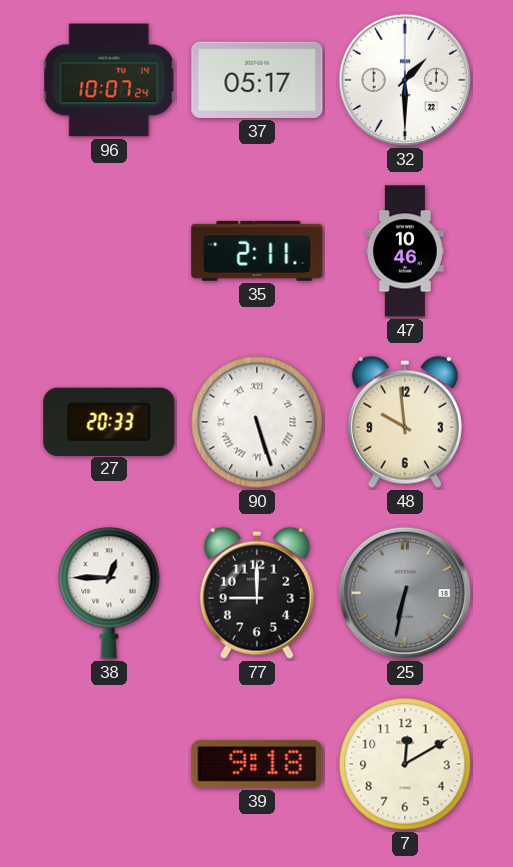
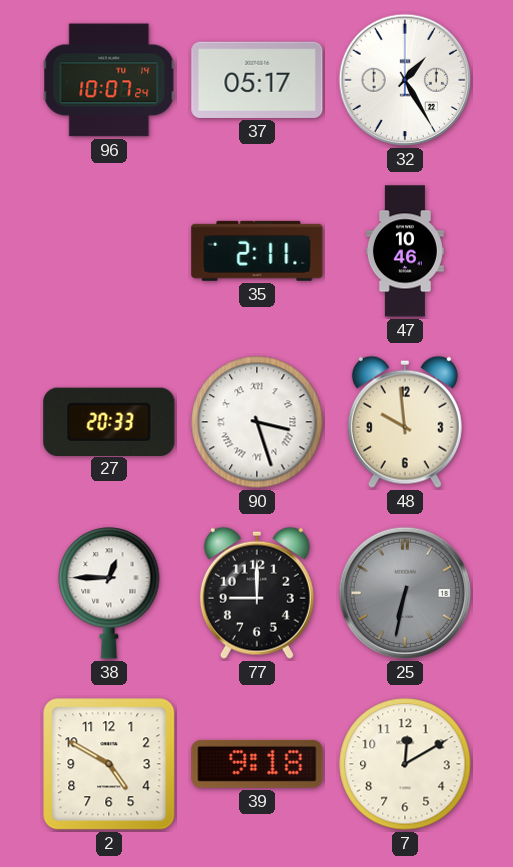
32: 1:30 -> 1:25 (405, 80)
90: 5:27 -> 3:27 (257, 422)
2: none -> 4:50 (109, 764)
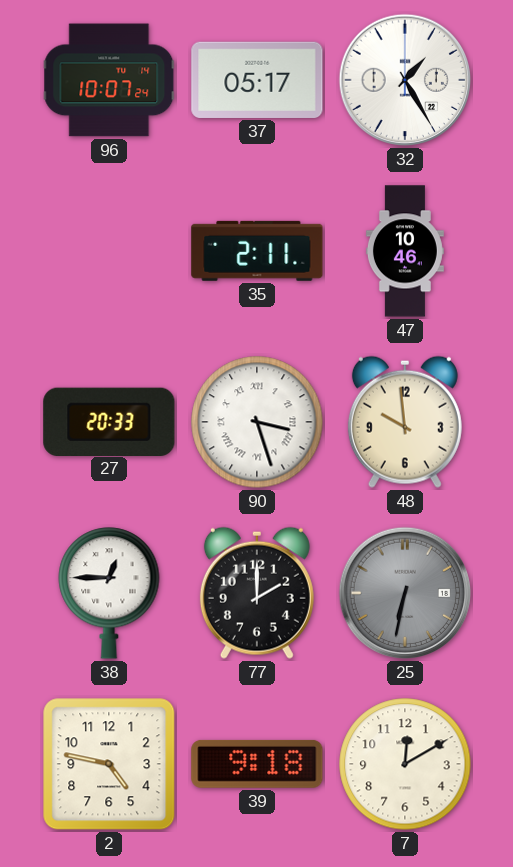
77: 9:00 -> 2:00 (257, 593)
2: 4:50 -> 4:47 (109, 764)
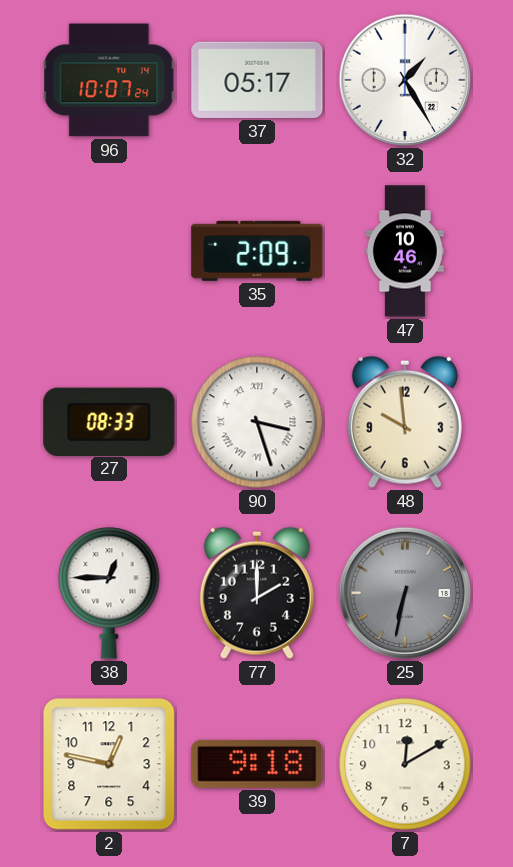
35: 2:11 -> 2:09 (257, 251)
27: 20:33 -> 08:33 (109, 421)
2: 4:47 -> 12:47 (109, 764)
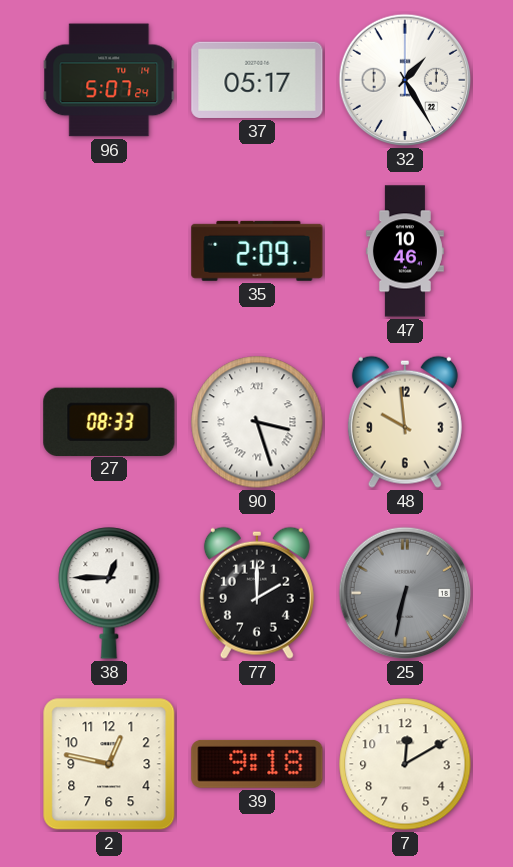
96: 10:07 -> 5:07 (109, 80)
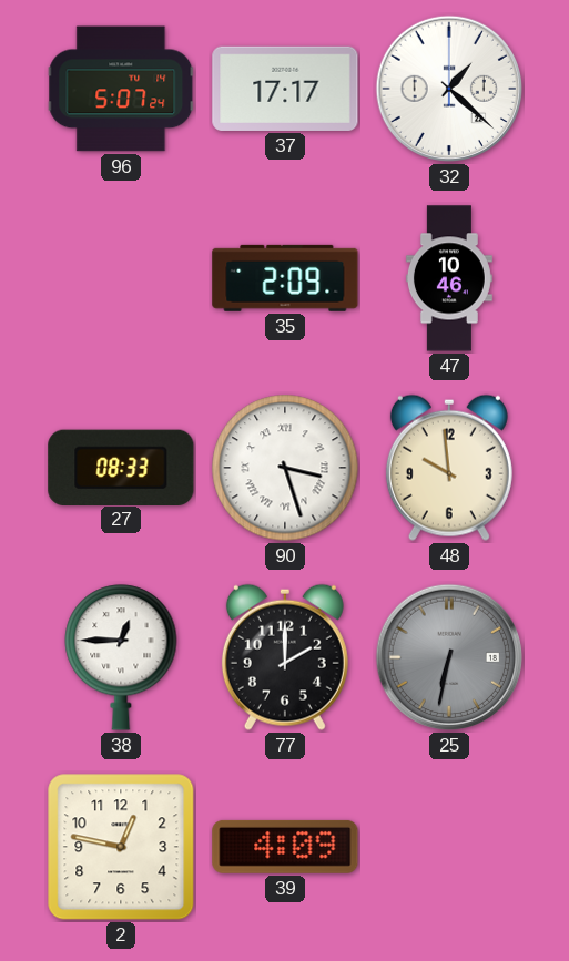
37: 05:17 -> 17:17 (285, 89)
32: 1:25 -> 1:22 (449, 89)
39: 9:18 -> 4:09 (285, 847)
7: 12:10 -> none (405, 764)
